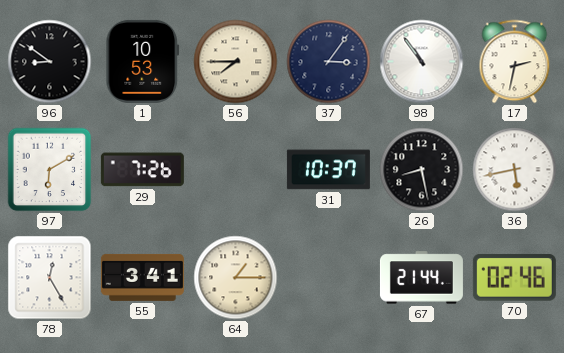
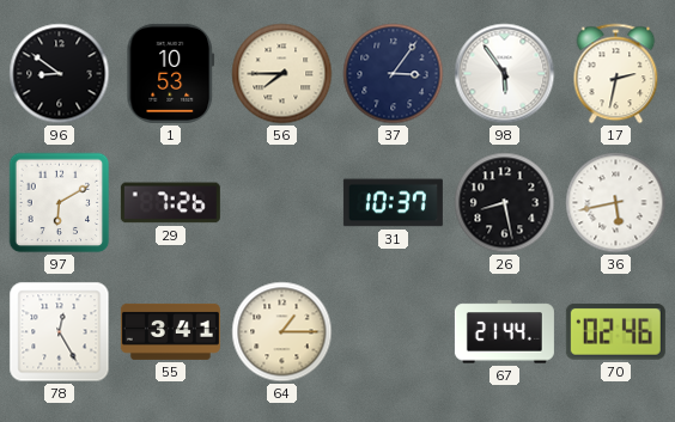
98: 10:54 -> 5:54 (505, 74)
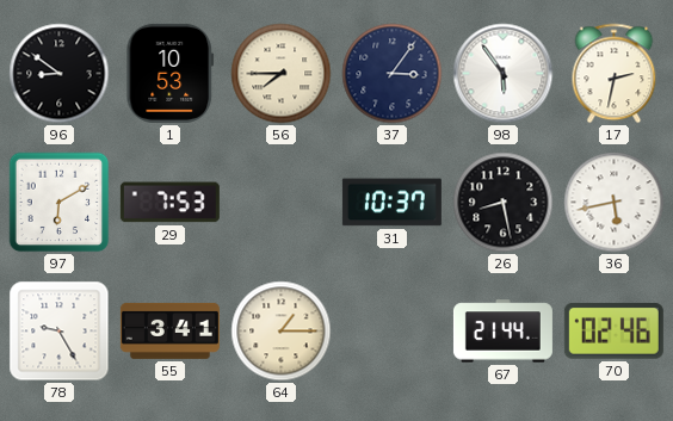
29: 7:26 -> 7:53 (169, 203)
78: 12:25 -> 9:25 (60, 332)
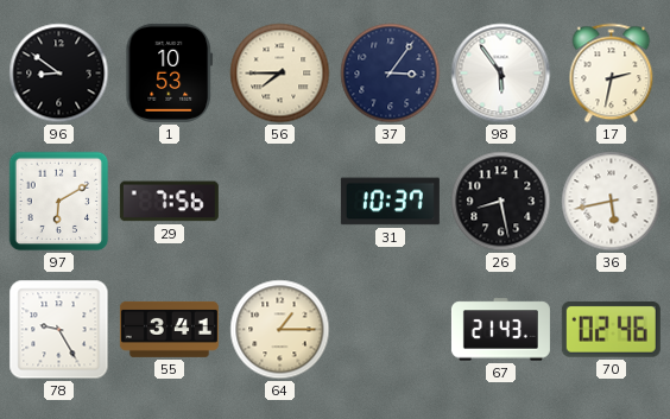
29: 7:53 -> 7:56 (169, 202)
67: 21:44 -> 21:43 (500, 330)
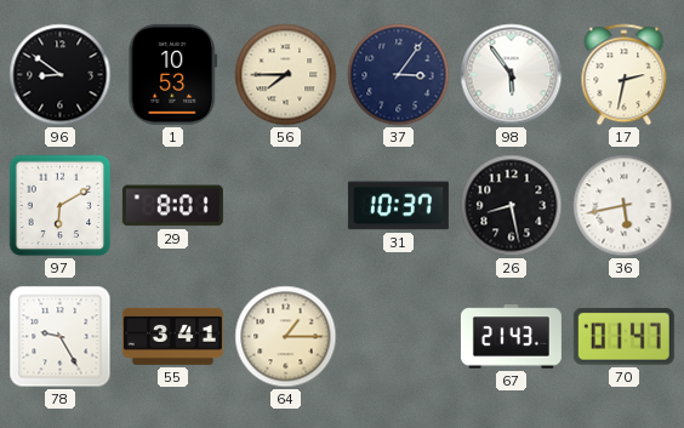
29: 7:56 -> 8:01 (172, 206)
70: 02:46 -> 01:47 (623, 337)
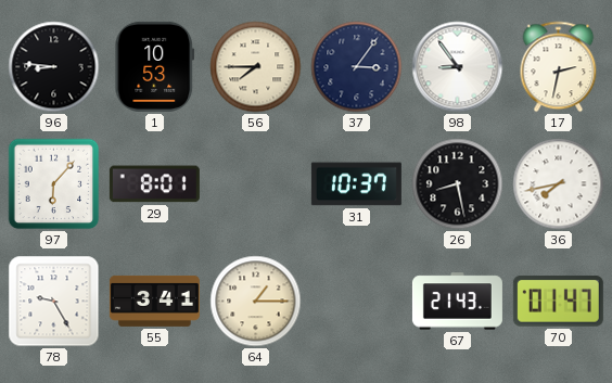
96: 8:51 -> 8:46 (54, 67)
98: 5:54 -> 8:54 (458, 67)
97: 6:10 -> 6:07 (54, 184)
36: 5:43 -> 7:43 (559, 184)
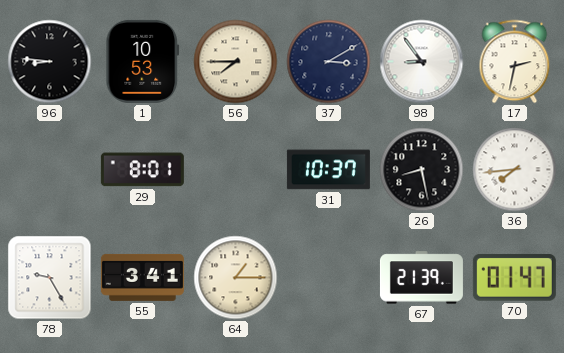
37: 3:06 -> 3:10 (329, 62)
97: 6:07 -> none (54, 184)
36: 7:43 -> 7:44 (515, 170)
67: 21:43 -> 21:39 (421, 278)
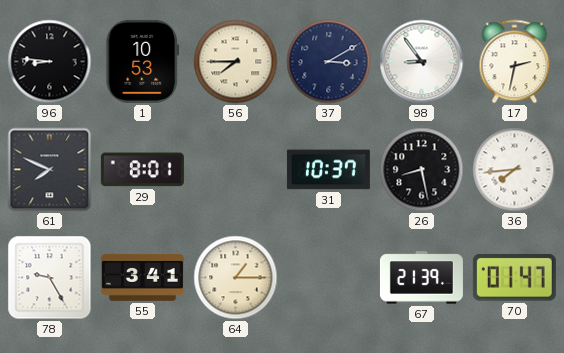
61: none -> 7:49 (50, 170)
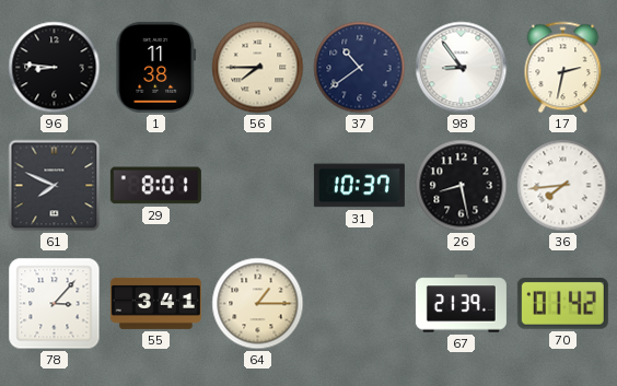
1: 10:53 -> 11:38 (156, 67)
37: 3:10 -> 10:39 (360, 68)
78: 9:25 -> 3:07 (55, 304)
70: 01:47 -> 01:42 (562, 304)
